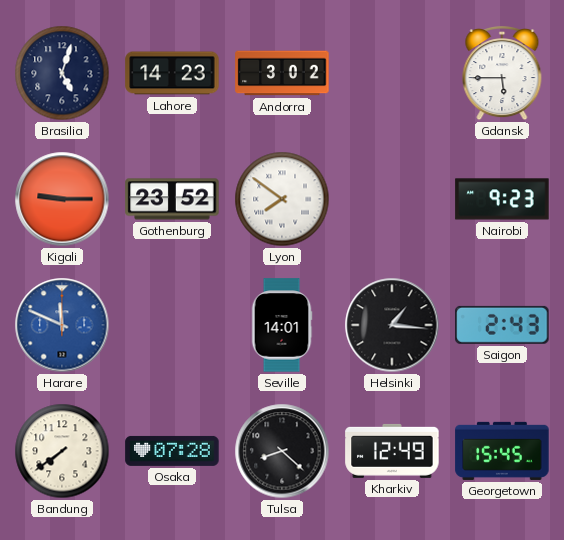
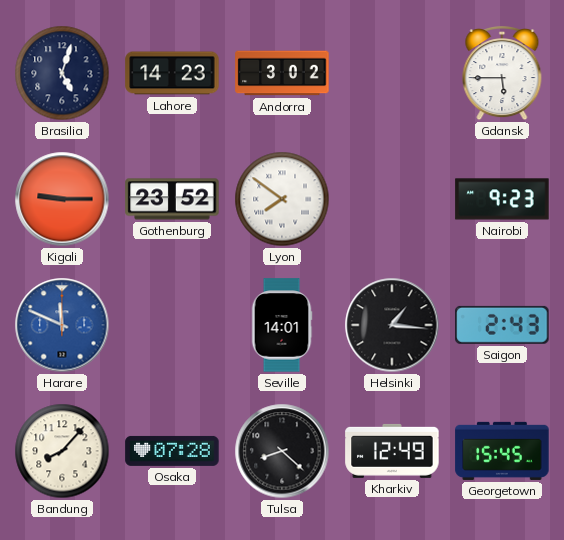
Bandung: 7:39 -> 8:07 (62, 451)
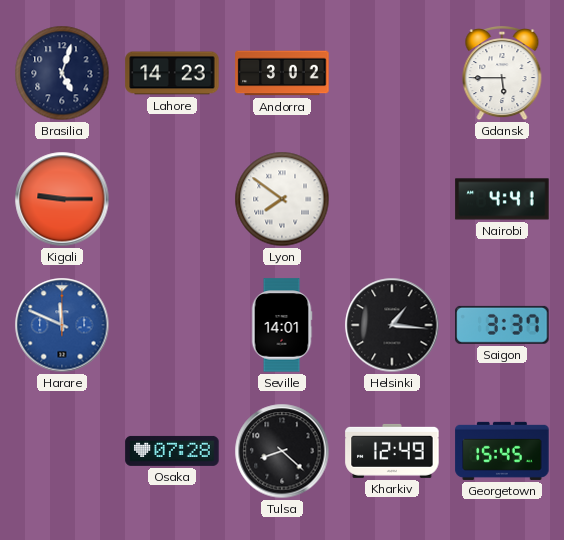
Gothenburg: 23:52 -> none (172, 199)
Nairobi: 9:23 -> 4:41 (502, 199)
Saigon: 2:43 -> 3:37 (502, 325)
Bandung: 8:07 -> none (62, 451)
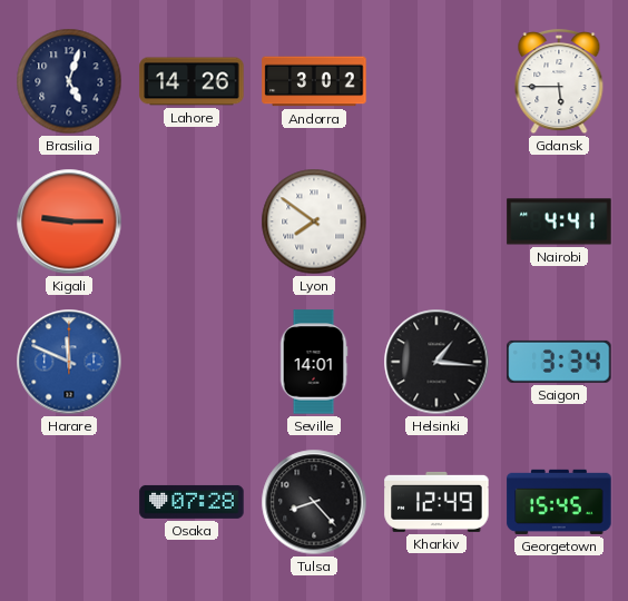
Lahore: 14:23 -> 14:26 (192, 81)
Saigon: 3:37 -> 3:34 (559, 362)
Tulsa: 8:22 -> 8:23 (314, 502)
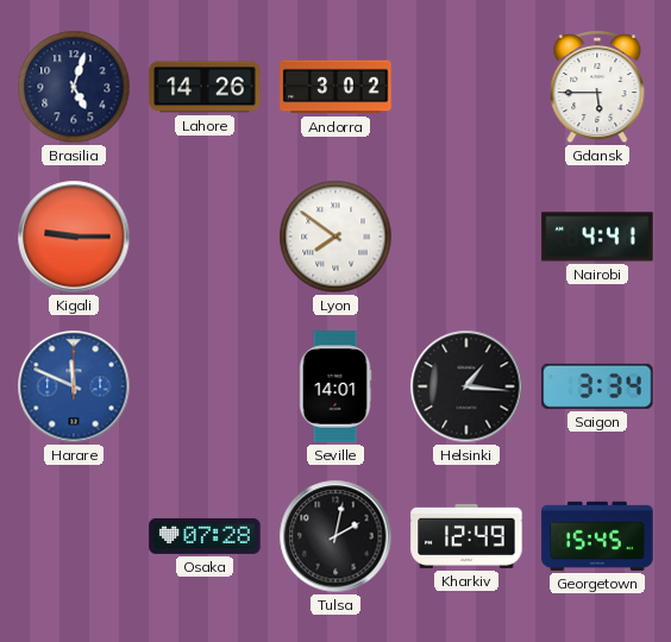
Tulsa: 8:23 -> 2:02 (335, 536)
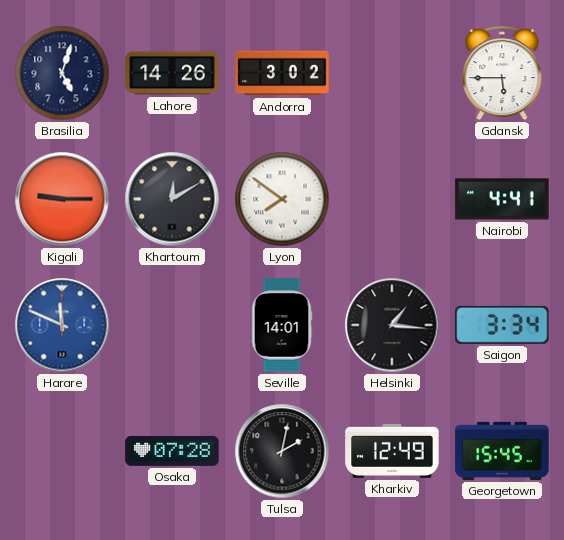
Khartoum: none -> 12:10 (172, 199)
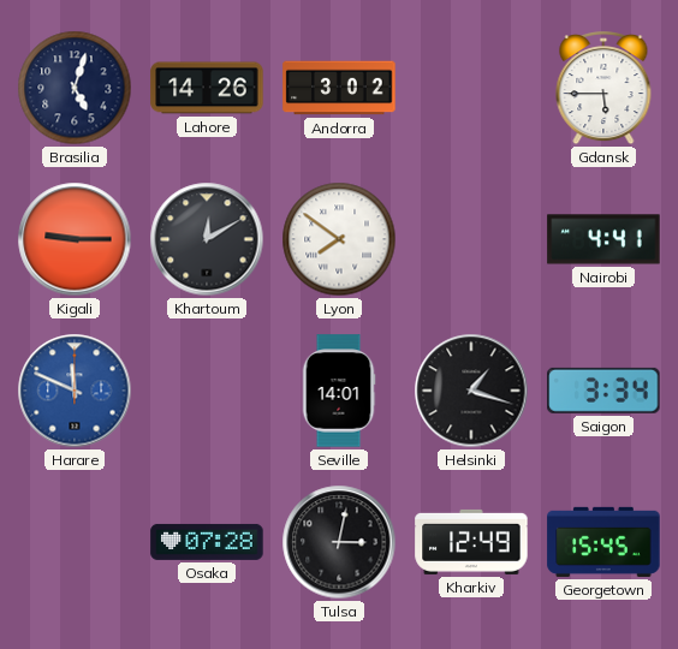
Helsinki: 1:16 -> 1:18 (471, 391)
Tulsa: 2:02 -> 3:02 (339, 542)
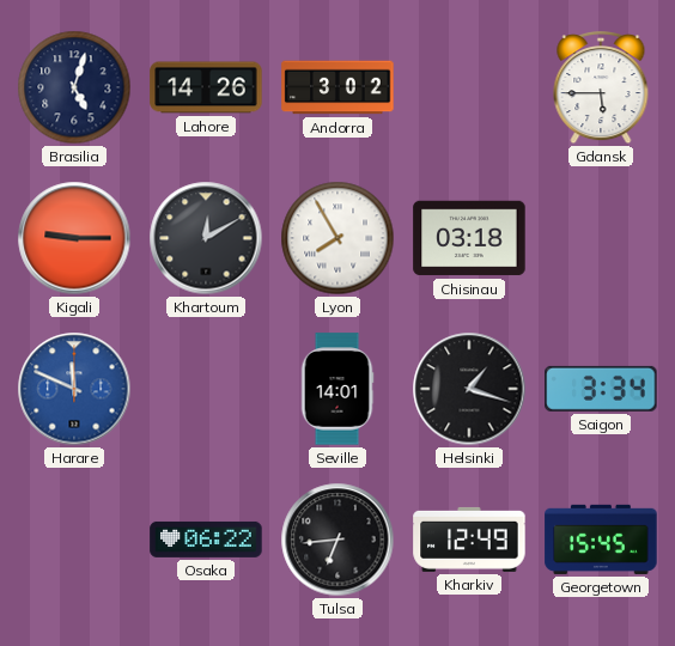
Lyon: 7:51 -> 7:55 (337, 238)
Chisinau: none -> 03:18 (469, 238)
Nairobi: 4:41 -> none (603, 239)
Osaka: 07:28 -> 06:22 (206, 540)
Tulsa: 3:02 -> 6:44 (337, 540)
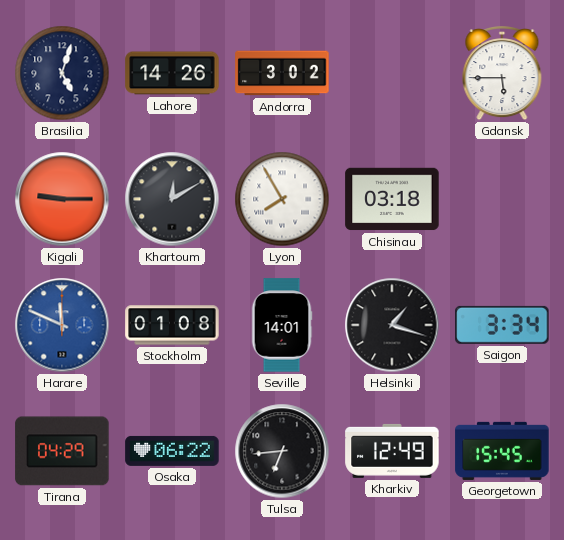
Stockholm: none -> 01:08 (172, 325)
Tirana: none -> 04:29 (62, 451)
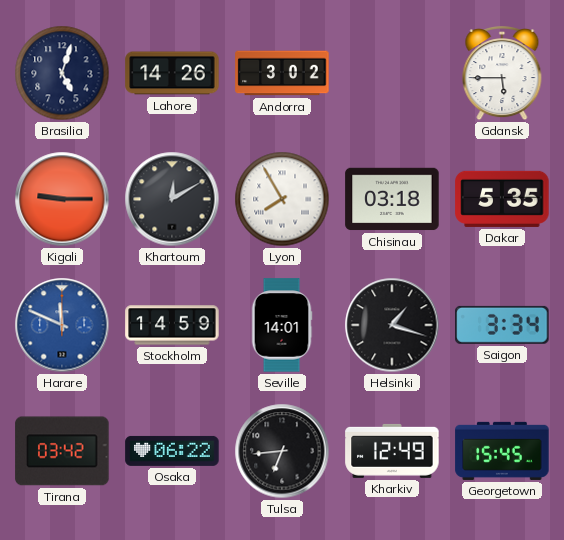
Dakar: none -> 5:35 (502, 199)
Stockholm: 01:08 -> 14:59 (172, 325)
Tirana: 04:29 -> 03:42 (62, 451)
